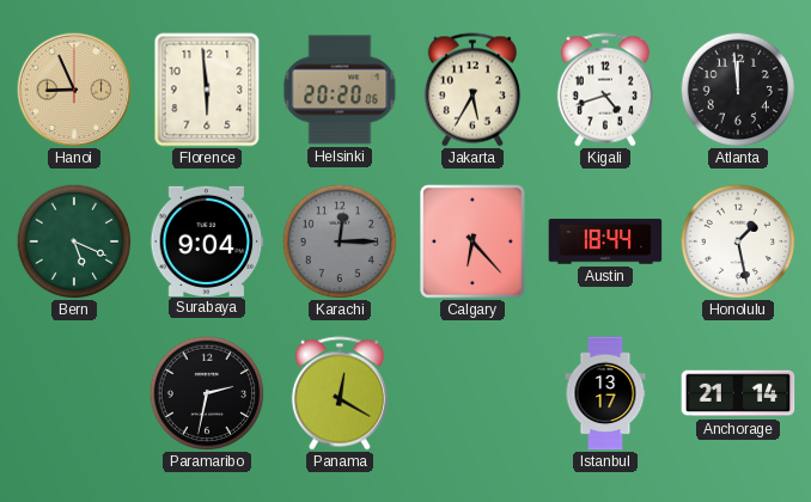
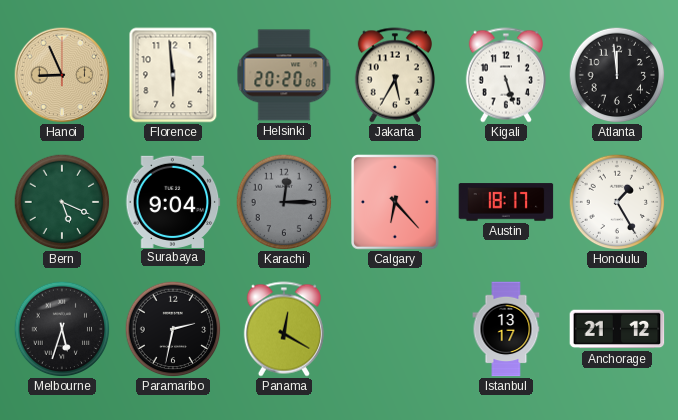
Kigali: 4:42 -> 5:27 (506, 75)
Austin: 18:44 -> 18:17 (506, 202)
Honolulu: 1:28 -> 1:25 (617, 202)
Melbourne: none -> 5:33 (62, 329)
Anchorage: 21:14 -> 21:12 (617, 329)
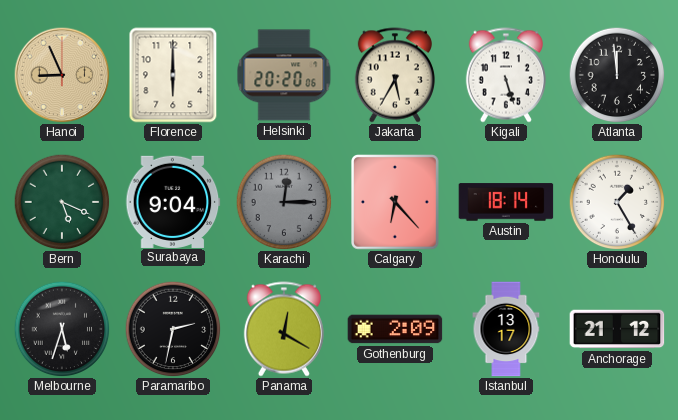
Florence: 5:59 -> 6:00 (173, 75)
Austin: 18:17 -> 18:14 (506, 202)
Gothenburg: none -> 2:09 (395, 329)
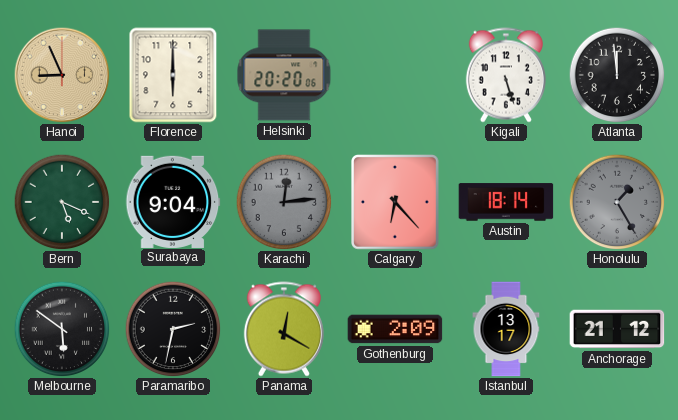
Jakarta: 5:35 -> none (395, 75)
Karachi: 12:15 -> 12:14 (284, 202)
Honolulu dial: white -> grey (617, 202)
Melbourne: 5:33 -> 5:51 (62, 329)
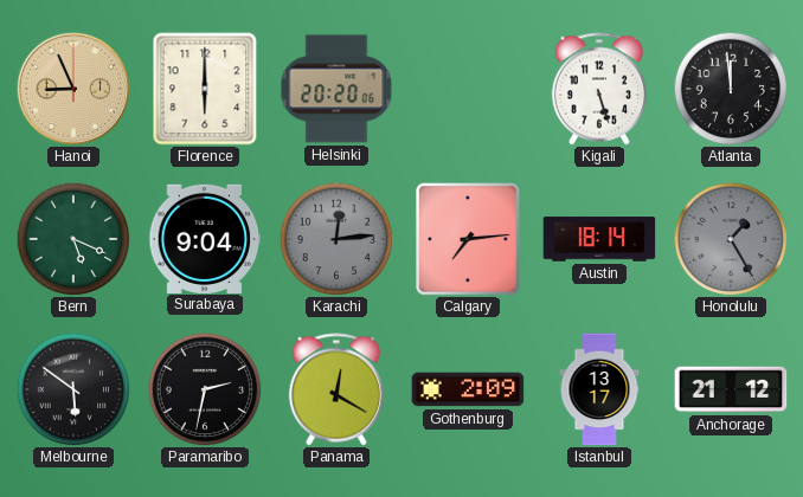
Calgary: 6:23 -> 7:14 (469, 239)
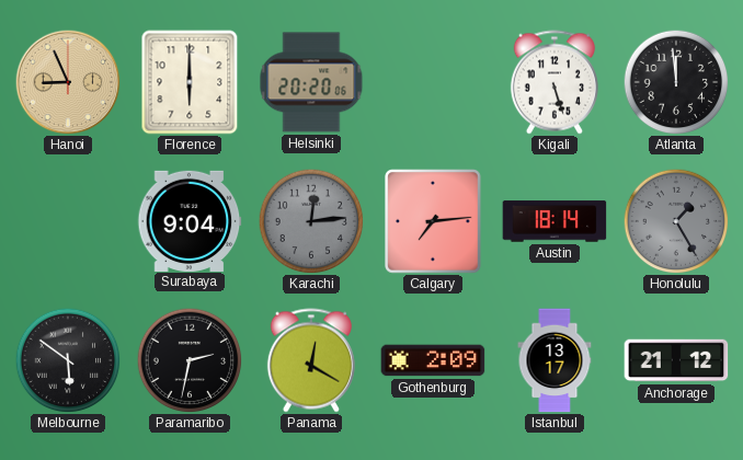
Bern: 5:19 -> none (73, 239)
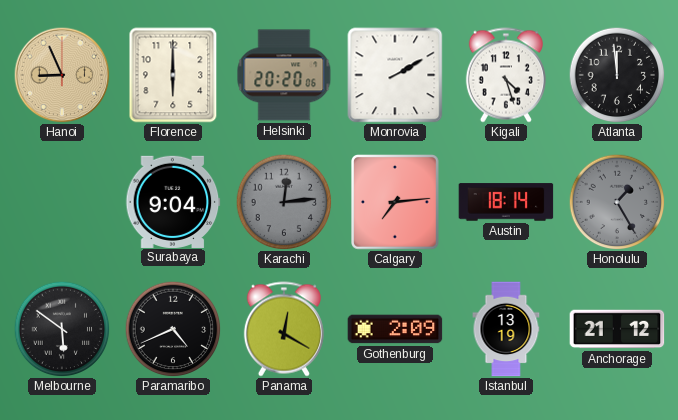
Monrovia: none -> 2:10 (395, 75)
Kigali: 5:27 -> 4:27 (506, 75)
Paramaribo: 2:32 -> 4:41 (173, 329)
Istanbul: 13:17 -> 13:19 (506, 329)
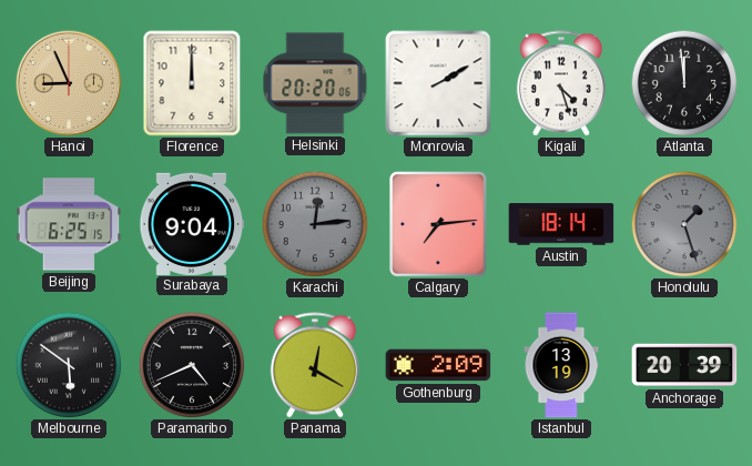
Florence: 6:00 -> 12:00 (192, 83)
Beijing: none -> 6:25 (69, 224)
Honolulu: 1:25 -> 1:27 (684, 224)
Anchorage: 21:12 -> 20:39 (684, 365)
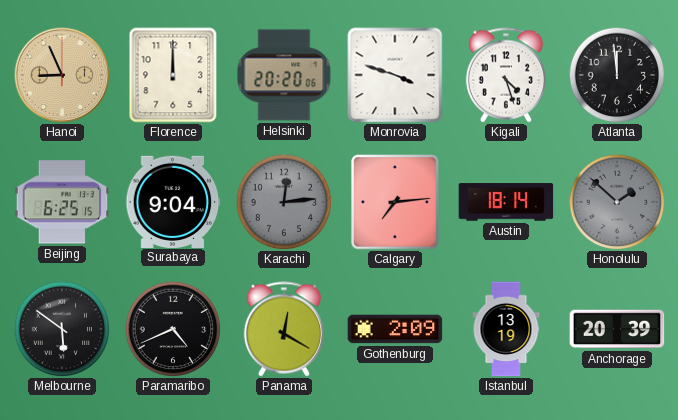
Monrovia: 2:10 -> 3:48 (395, 75)
Honolulu: 1:27 -> 1:52 (617, 202)
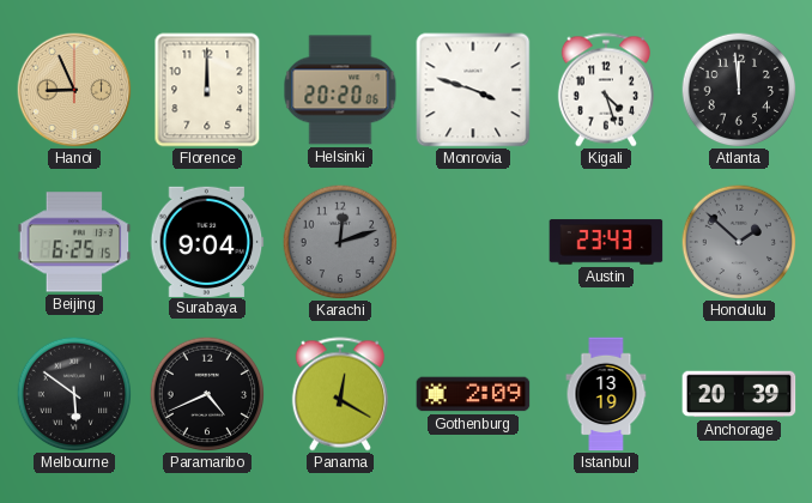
Karachi: 12:14 -> 12:12 (340, 242)
Calgary: 7:14 -> none (396, 202)
Austin: 18:14 -> 23:43 (606, 242)
